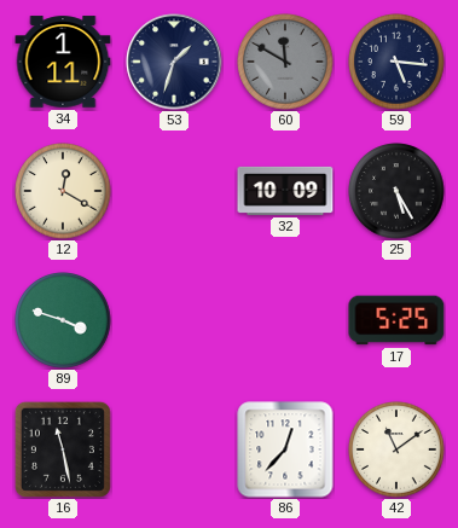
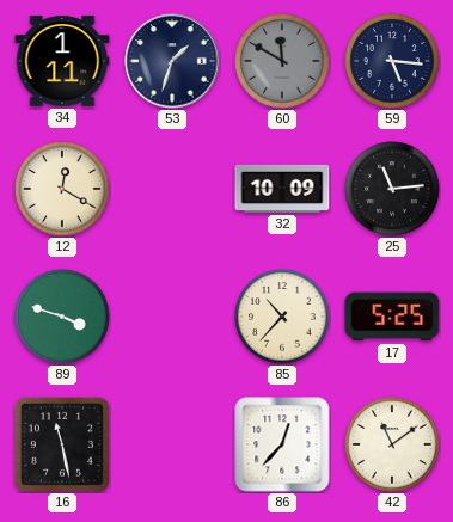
25: 5:25 -> 11:14 (392, 189)
85: none -> 10:37 (282, 317)
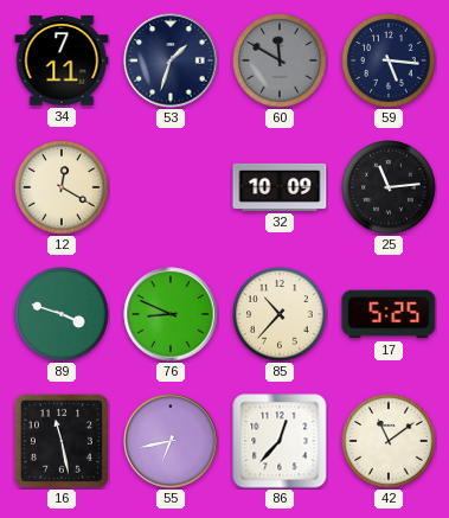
34: 1:11 -> 7:11 (62, 60)
76: none -> 8:49 (171, 314)
55: none -> 6:43 (171, 441)
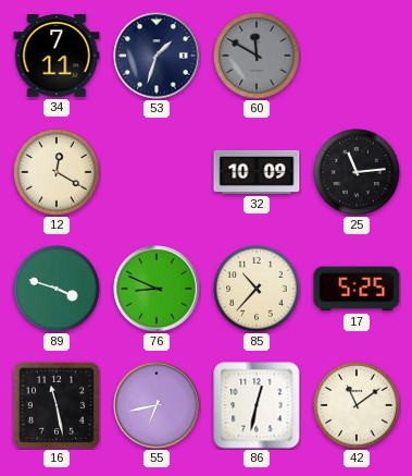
59: 5:16 -> none (389, 60)
86: 12:37 -> 12:32 (257, 405)
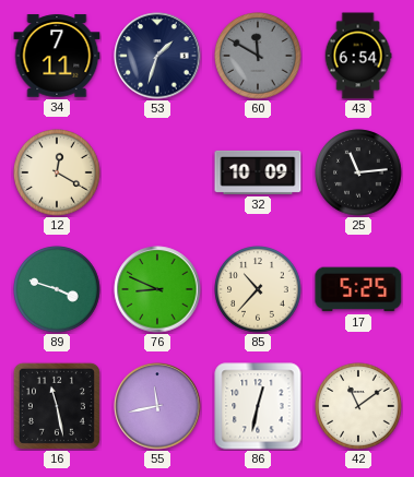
43: none -> 6:54 (358, 56)
55: 6:43 -> 11:43 (157, 406)
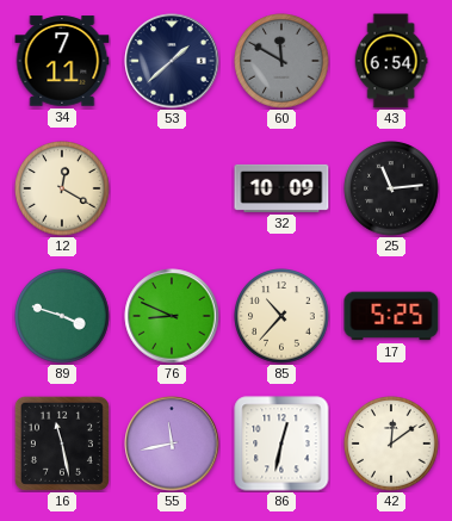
53: 1:33 -> 1:38 (172, 61)
42: 11:09 -> 12:09 (391, 444)
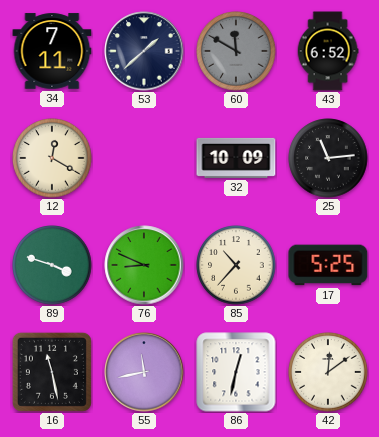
43: 6:54 -> 6:52 (328, 51)
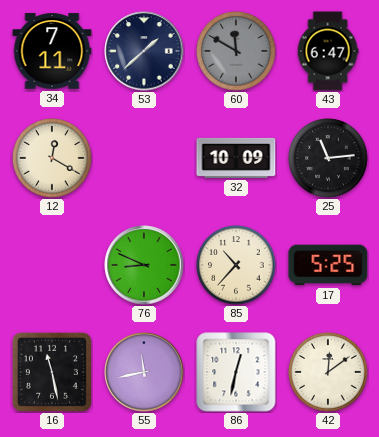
43: 6:52 -> 6:47 (328, 51)
89: 3:48 -> none (52, 265)
